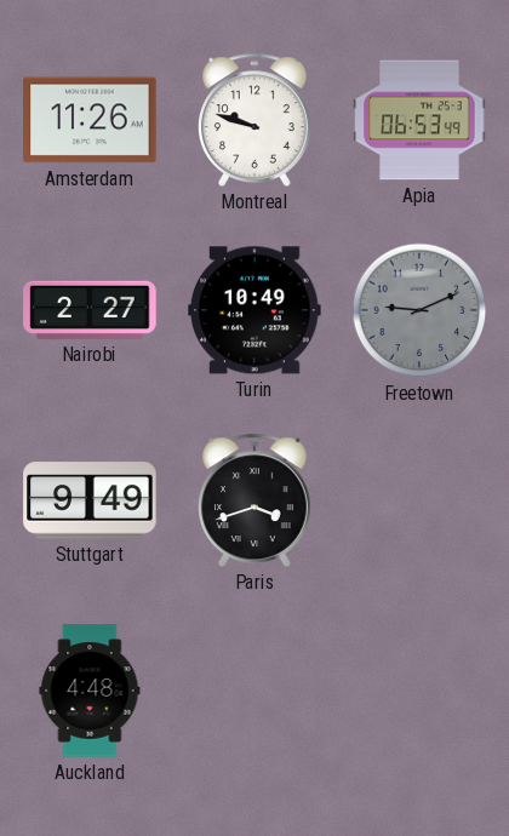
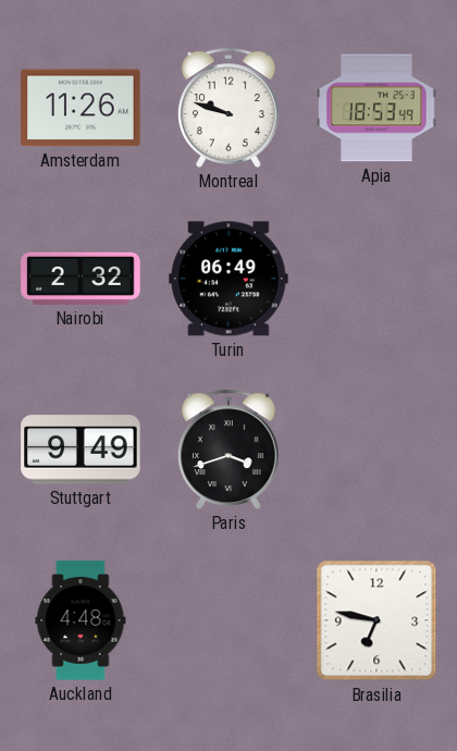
Apia: 06:53 -> 18:53 (376, 108)
Nairobi: 2:27 -> 2:32 (81, 279)
Turin: 10:49 -> 06:49 (228, 279)
Freetown: 9:11 -> none (419, 310)
Brasilia: none -> 6:47 (376, 620)
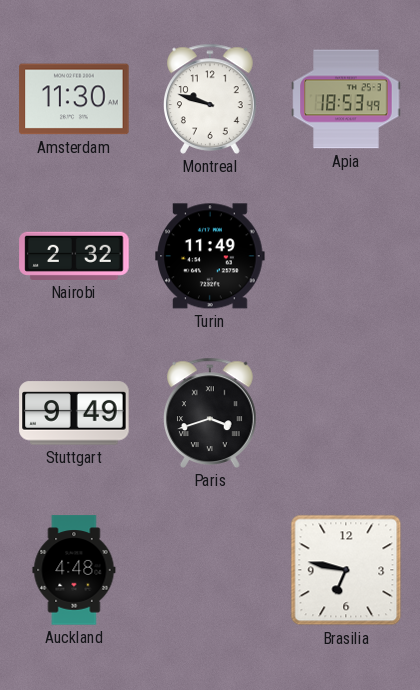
Amsterdam: 11:26 -> 11:30 (74, 99)
Turin: 06:49 -> 11:49 (210, 256)
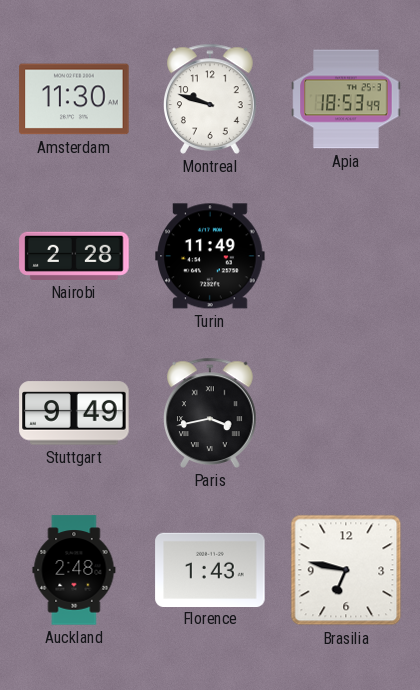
Nairobi: 2:32 -> 2:28 (74, 256)
Paris: 3:42 -> 3:43 (211, 413)
Auckland: 4:48 -> 2:48 (74, 570)
Florence: none -> 1:43 (210, 569)
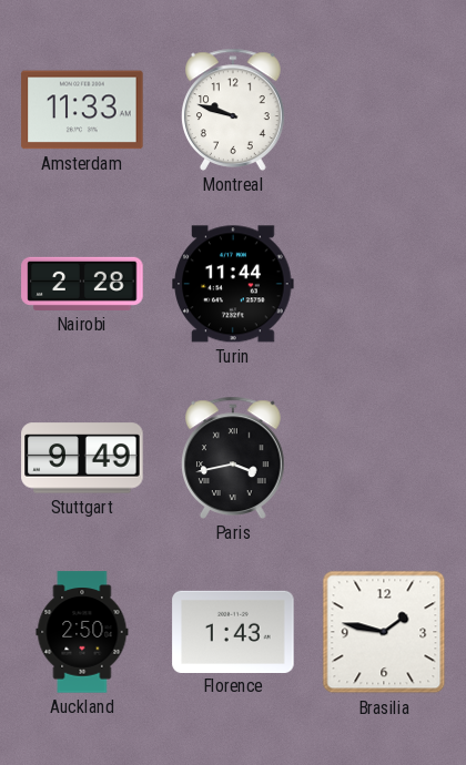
Amsterdam: 11:30 -> 11:33 (82, 110)
Apia: 18:53 -> none (346, 99)
Turin: 11:49 -> 11:44 (233, 284)
Auckland: 2:48 -> 2:50 (82, 632)
Brasilia: 6:47 -> 1:47 (384, 632)
